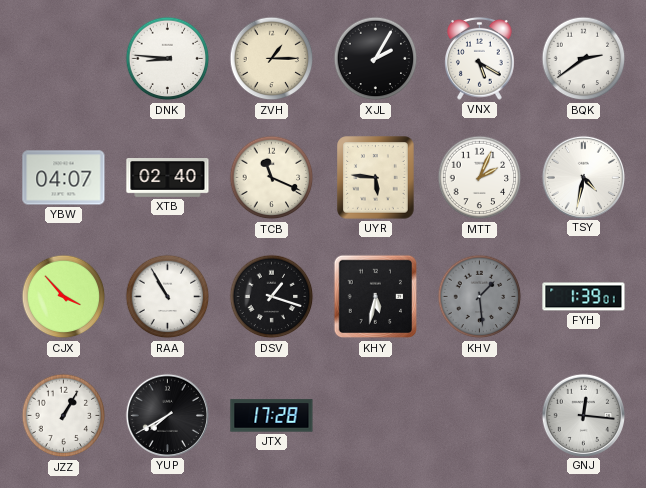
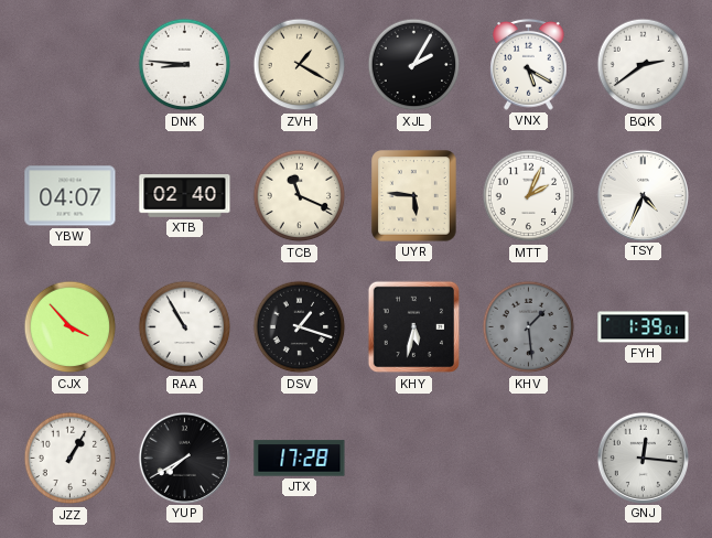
ZVH: 1:15 -> 1:20 (300, 65)
TSY: 4:32 -> 4:34 (643, 195)
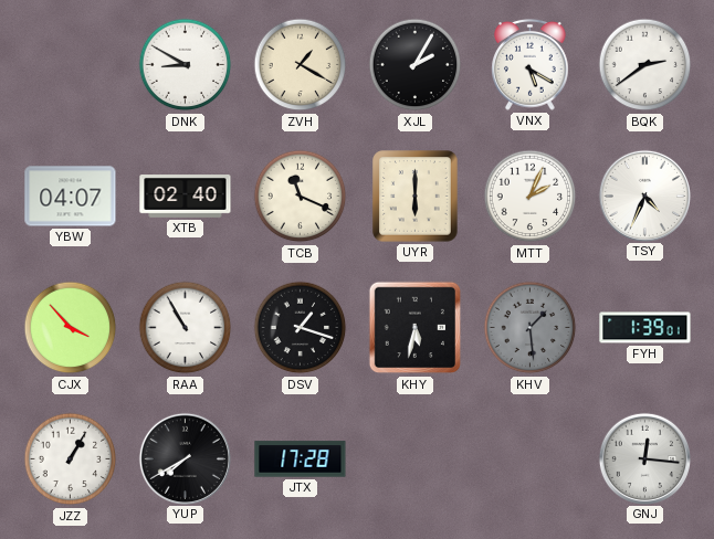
DNK: 8:46 -> 8:50 (186, 65)
UYR: 5:46 -> 6:00 (416, 197)
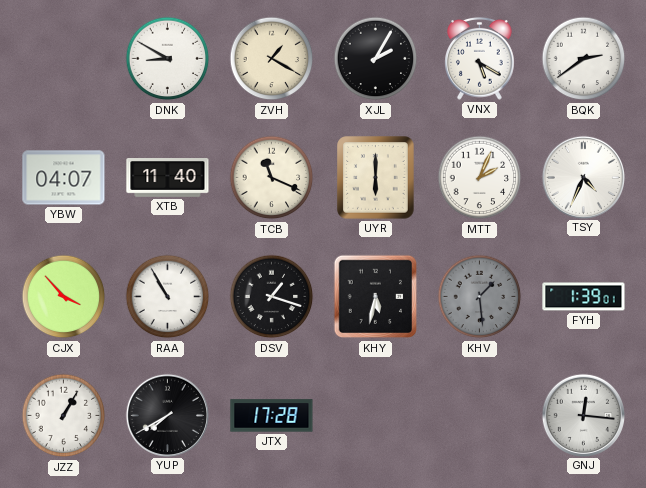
XTB: 02:40 -> 11:40 (168, 178)
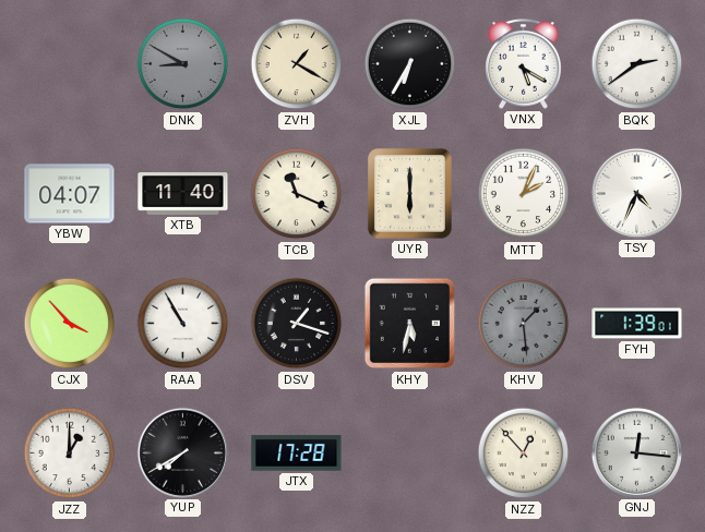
DNK dial: white -> grey (183, 64)
XJL: 2:05 -> 6:35 (410, 64)
JZZ: 1:05 -> 1:00 (70, 454)
NZZ: none -> 12:53 (524, 454)
